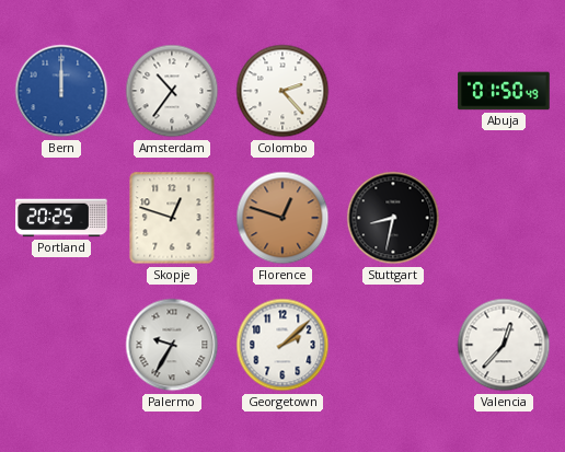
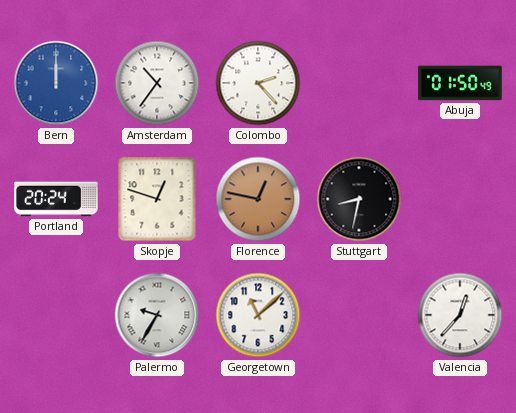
Portland: 20:25 -> 20:24 (56, 199)
Florence: 12:48 -> 12:47 (258, 199)
Georgetown: 2:08 -> 11:08 (258, 315)
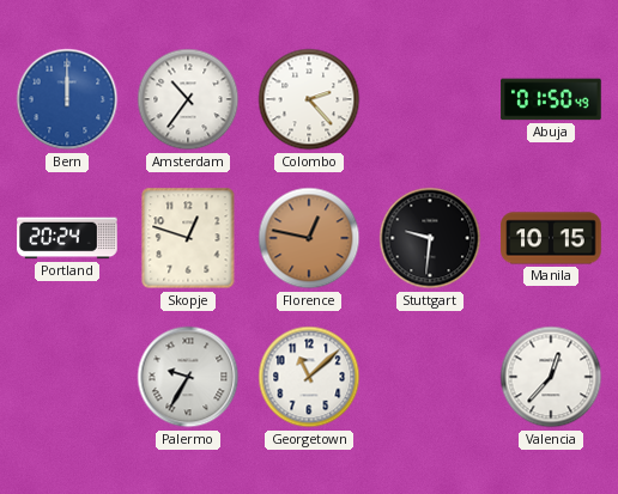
Stuttgart: 8:32 -> 9:31 (430, 238)
Manila: none -> 10:15 (551, 238)
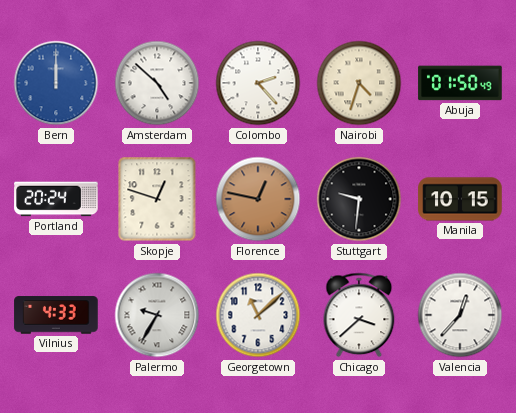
Amsterdam: 10:36 -> 4:52 (157, 83)
Nairobi: none -> 4:33 (359, 83)
Vilnius: none -> 4:33 (56, 315)
Chicago: none -> 3:38 (359, 315)
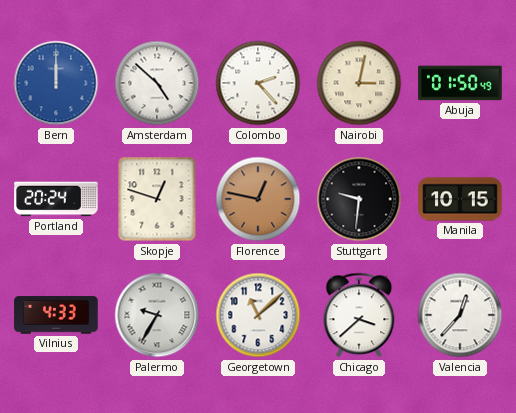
Nairobi: 4:33 -> 3:02 (359, 83)
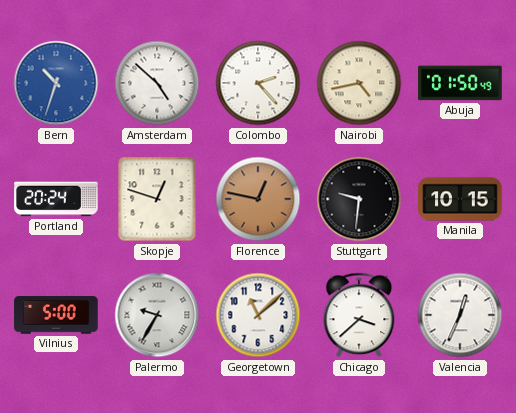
Bern: 12:00 -> 10:33 (56, 83)
Nairobi: 3:02 -> 4:43 (359, 83)
Vilnius: 4:33 -> 5:00 (56, 315)
Valencia: 12:37 -> 12:34 (460, 315)
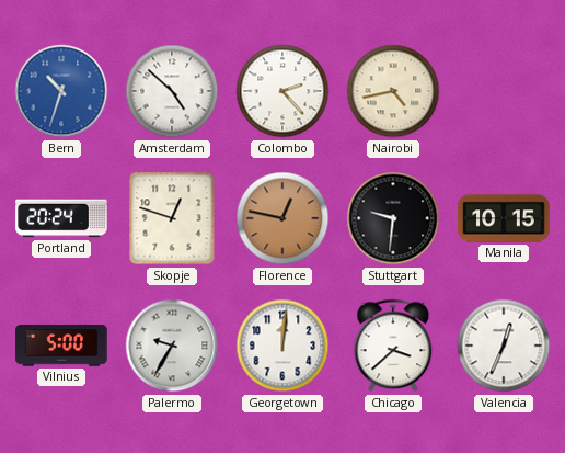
Abuja: 01:50 -> none (460, 83)
Georgetown: 11:08 -> 12:01 (282, 346)
